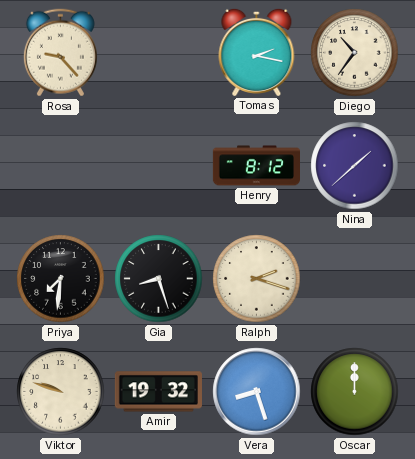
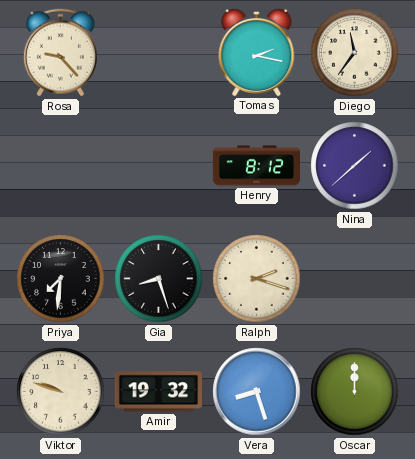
Diego: 10:36 -> 11:36 (355, 53)
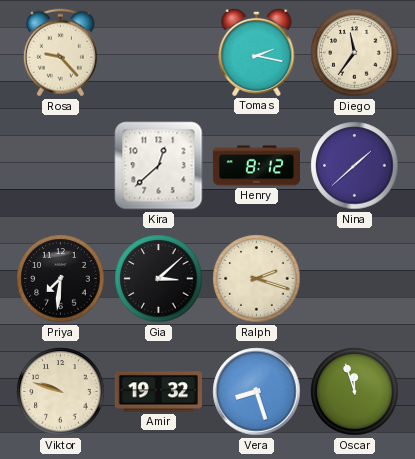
Kira: none -> 12:38 (159, 166)
Gia: 8:27 -> 3:08 (159, 279)
Oscar: 12:00 -> 11:57 (355, 392)
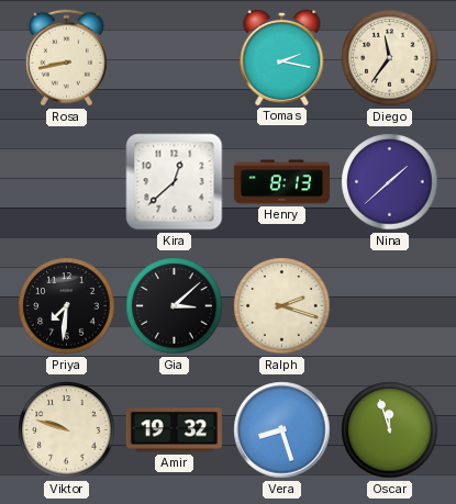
Rosa: 9:23 -> 8:43 (66, 58)
Henry: 8:12 -> 8:13 (281, 182)
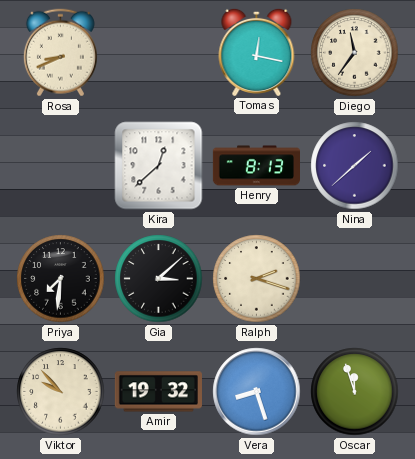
Rosa: 8:43 -> 8:41 (60, 53)
Tomas: 2:17 -> 12:17 (257, 52)
Viktor: 9:48 -> 9:53 (61, 392)
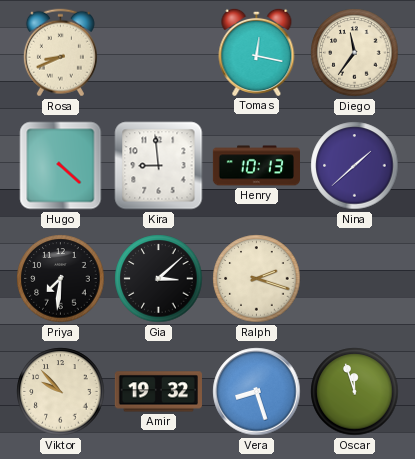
Hugo: none -> 4:22 (61, 166)
Kira: 12:38 -> 8:59 (159, 166)
Henry: 8:13 -> 10:13 (256, 166)
